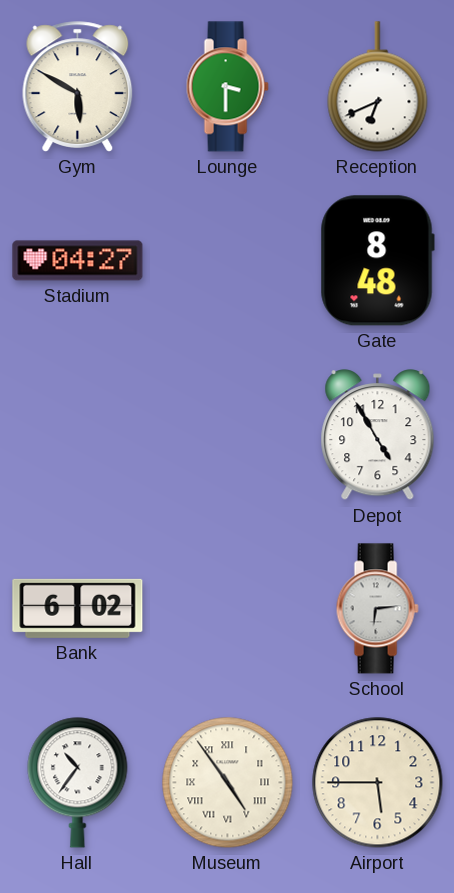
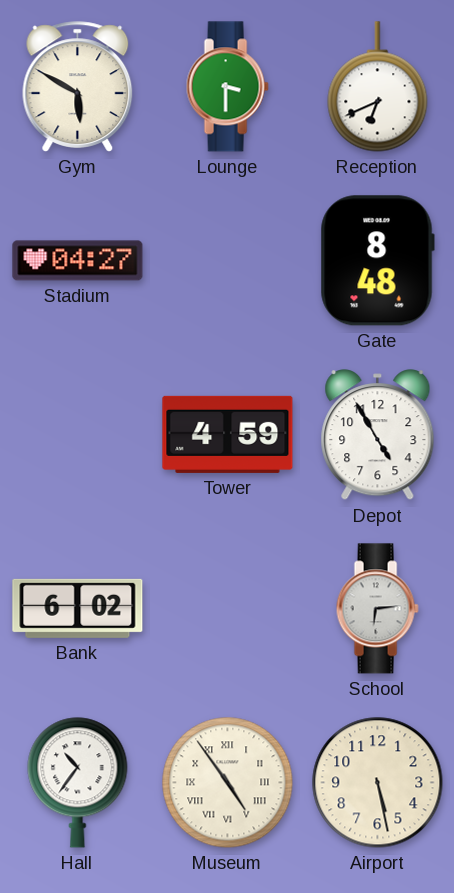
Tower: none -> 4:59 (228, 434)
Airport: 5:45 -> 5:28 (378, 783)
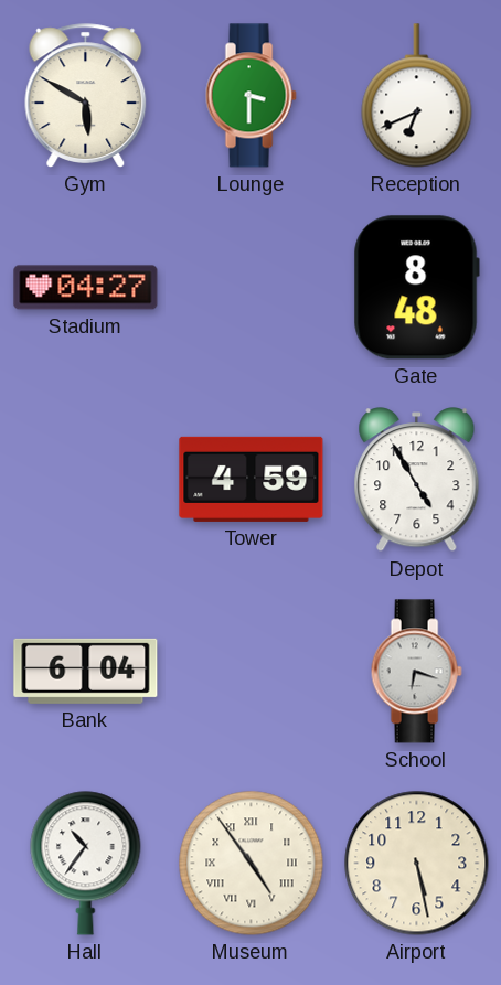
Bank: 6:02 -> 6:04 (86, 671)
School: 6:14 -> 6:18 (416, 672)
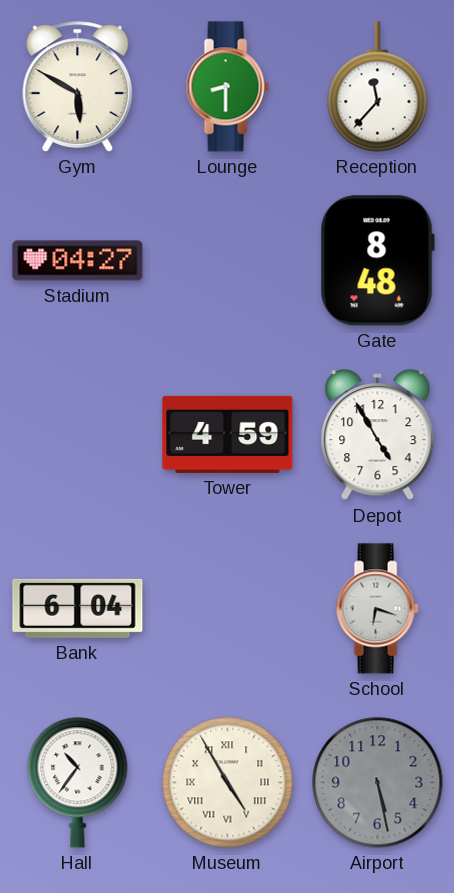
Lounge: 3:30 -> 8:30 (227, 87)
Reception: 6:41 -> 11:37 (378, 87)
Museum: 4:54 -> 4:55 (228, 783)
Airport dial: cream -> grey (378, 783)
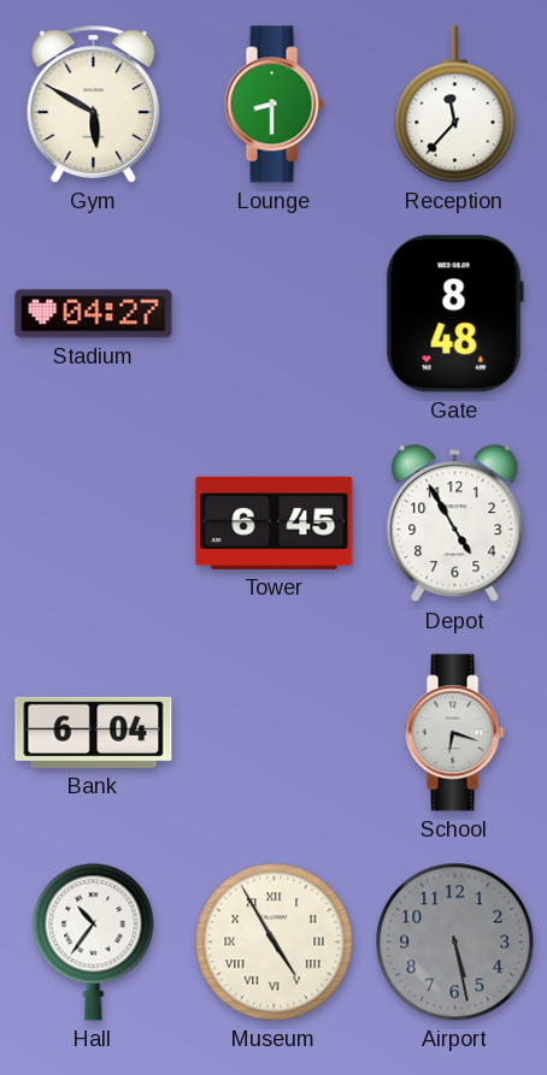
Tower: 4:59 -> 6:45 (275, 522)
